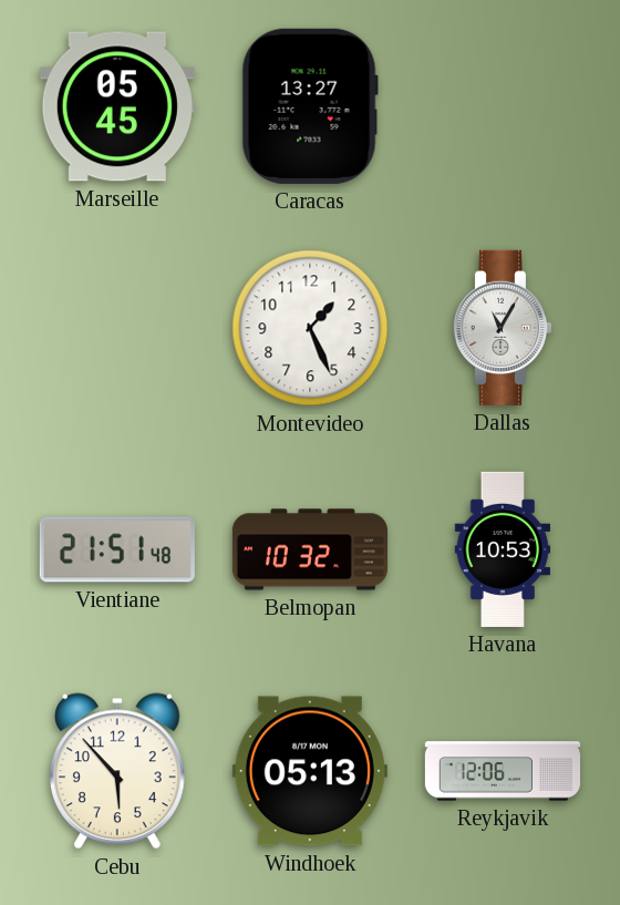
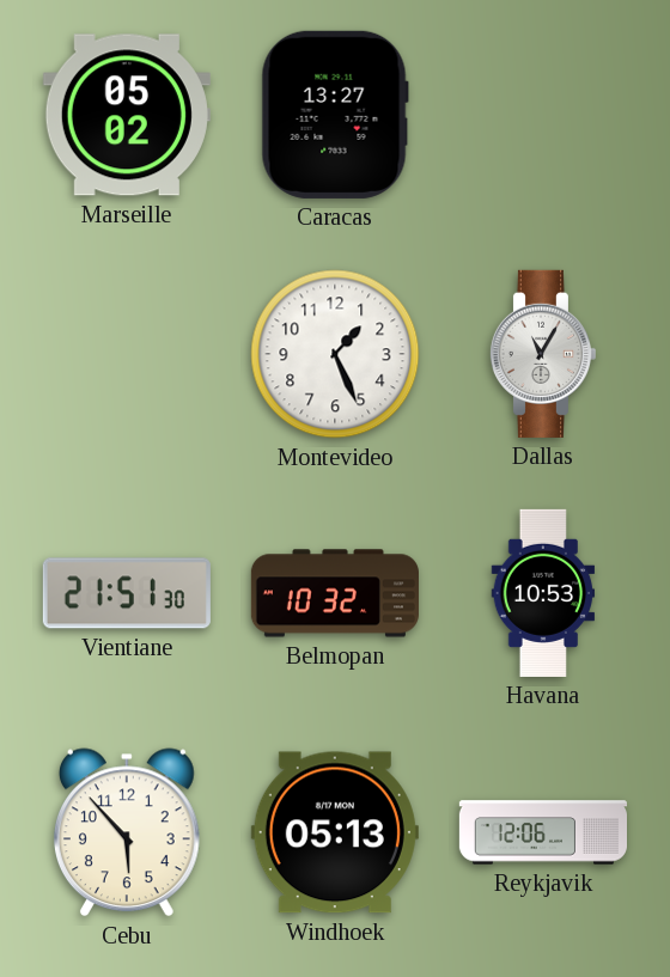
Marseille: 05:45 -> 05:02 (127, 115)
Vientiane: 21:51:48 -> 21:51:30 (127, 593)
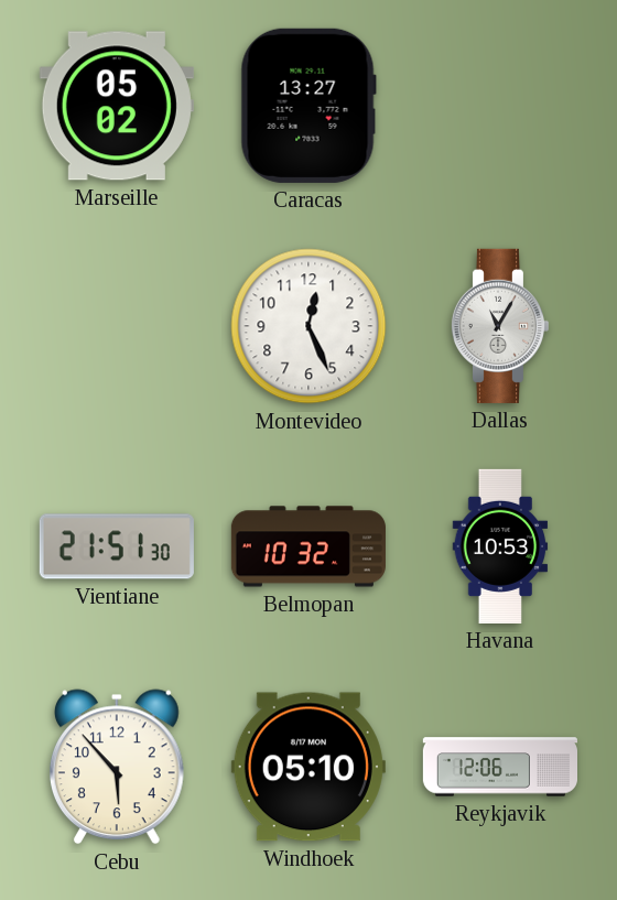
Montevideo: 1:26 -> 12:26 (308, 326)
Windhoek: 05:13 -> 05:10 (308, 767)
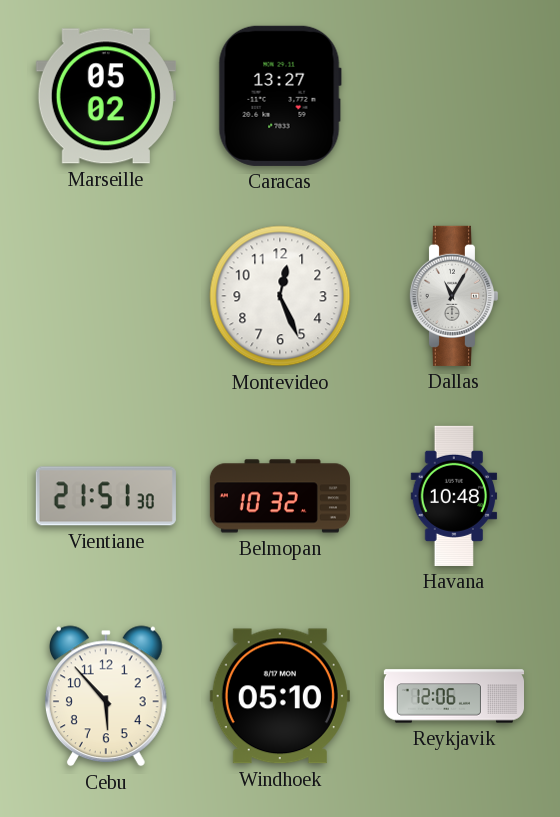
Havana: 10:53 -> 10:48 (454, 496)
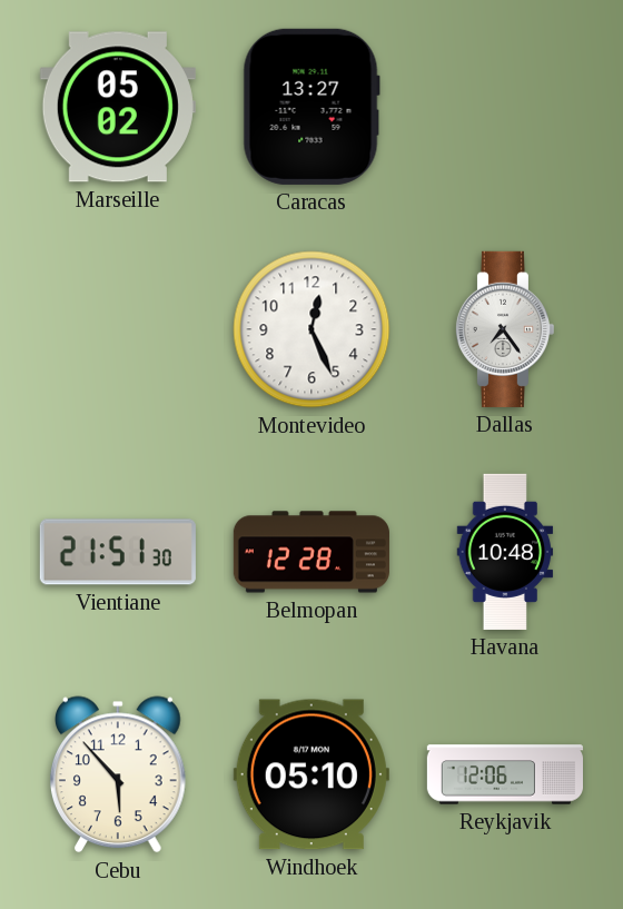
Dallas: 11:05 -> 7:24 (504, 329)
Belmopan: 10:32 -> 12:28 (311, 552)
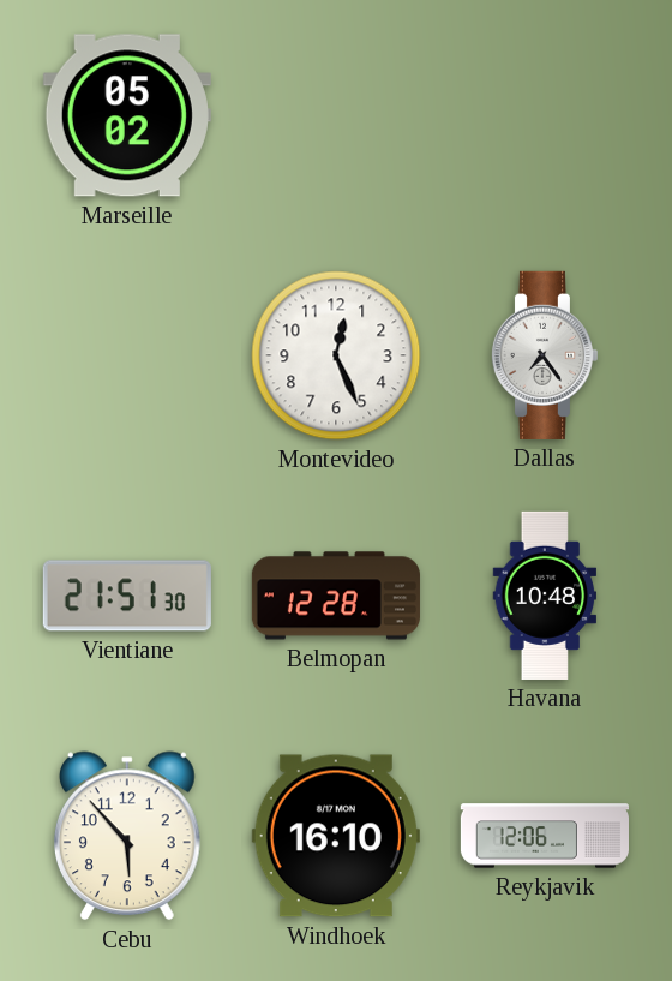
Caracas: 13:27 -> none (311, 107)
Windhoek: 05:10 -> 16:10 (336, 836)
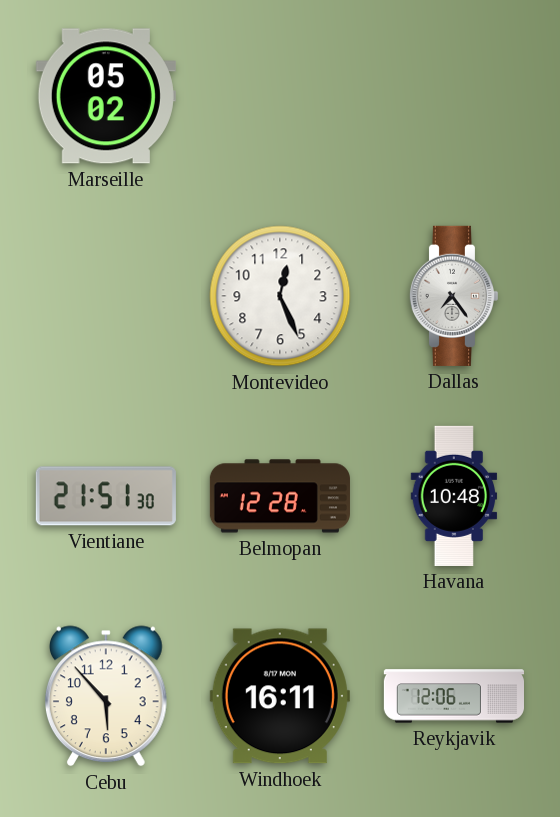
Windhoek: 16:10 -> 16:11 (280, 696)
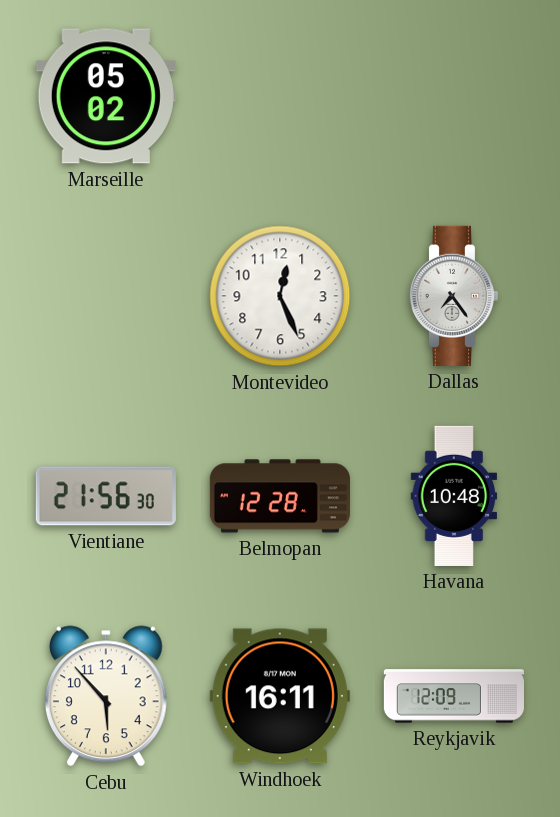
Vientiane: 21:51 -> 21:56 (106, 496)
Reykjavik: 12:06 -> 12:09 (453, 696)
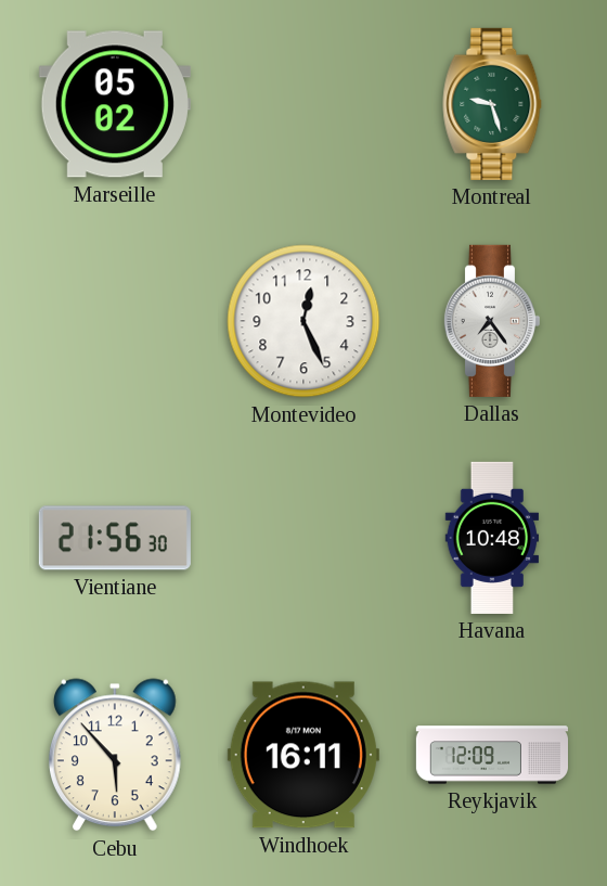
Montreal: none -> 9:27 (492, 104)
Belmopan: 12:28 -> none (280, 496)
